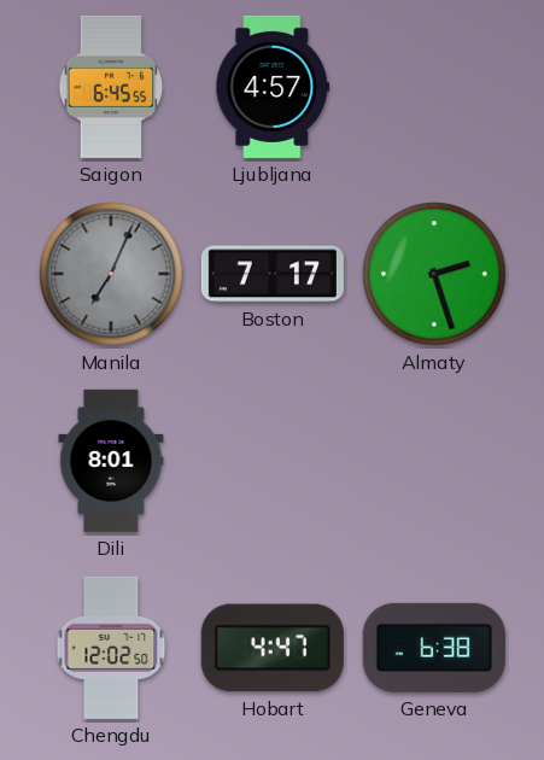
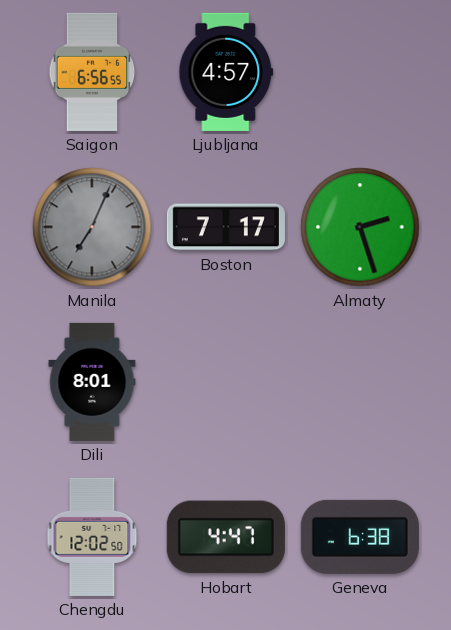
Saigon: 6:45 -> 6:56 (92, 72)
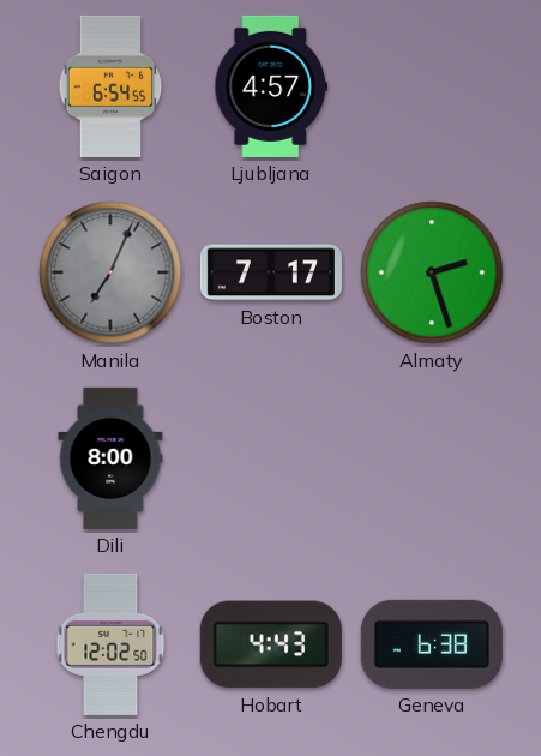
Saigon: 6:56 -> 6:54 (110, 86)
Dili: 8:01 -> 8:00 (110, 458)
Hobart: 4:47 -> 4:43 (271, 644)
